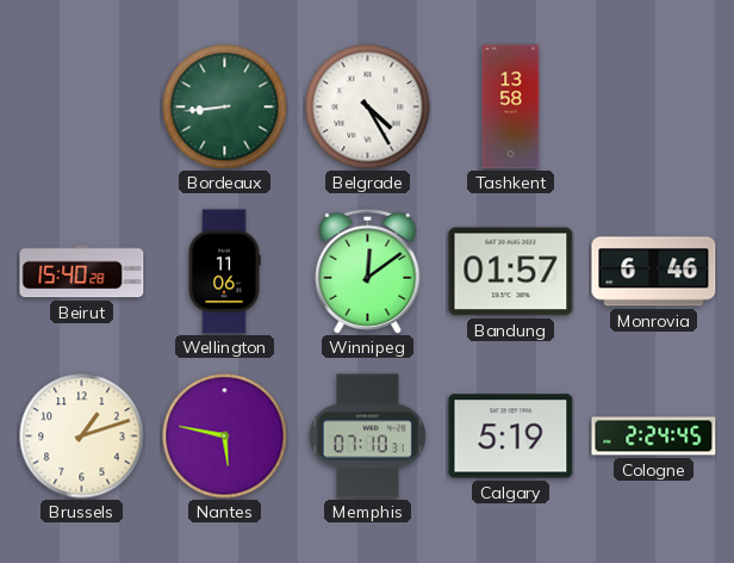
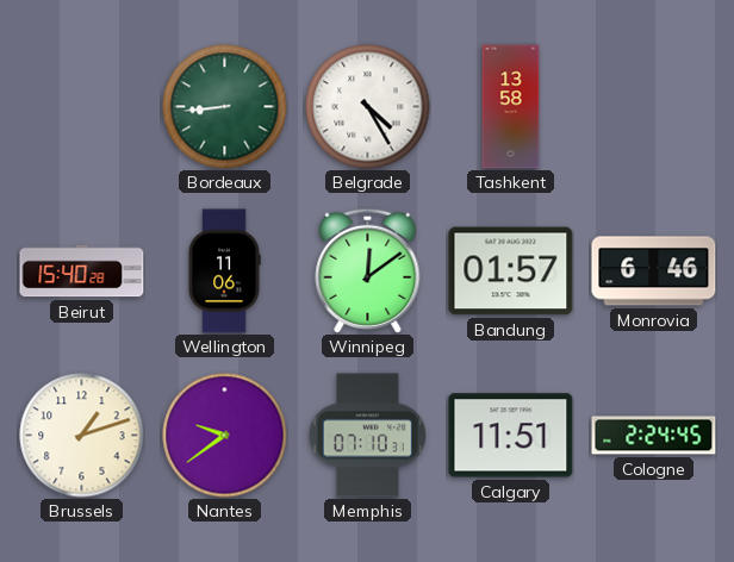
Nantes: 5:47 -> 9:39 (225, 436)
Calgary: 5:19 -> 11:51 (511, 436)
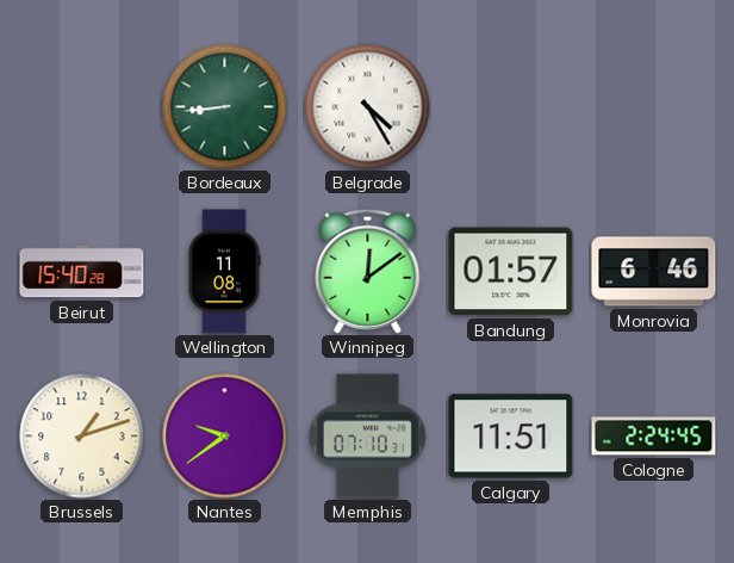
Tashkent: 13:58 -> none (511, 107)
Wellington: 11:06 -> 11:08 (224, 272)
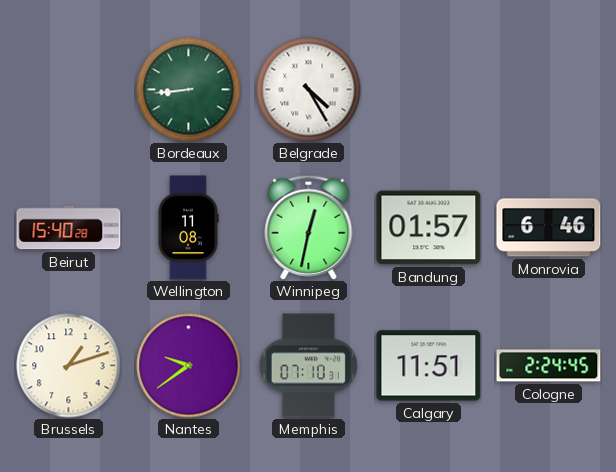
Winnipeg: 12:09 -> 12:32 (309, 227)
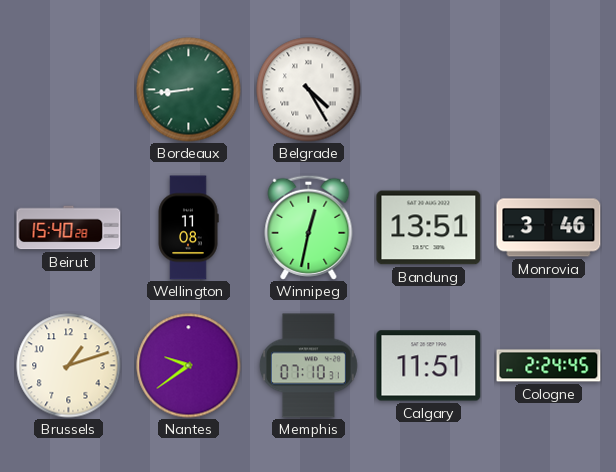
Bandung: 01:57 -> 13:51 (429, 228)
Monrovia: 6:46 -> 3:46 (549, 228)
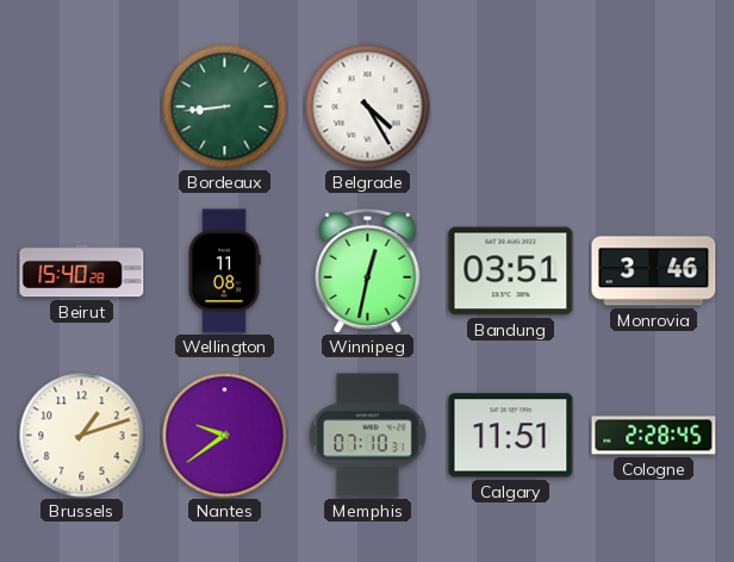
Bandung: 13:51 -> 03:51 (511, 271)
Cologne: 2:24 -> 2:28 (654, 436)
